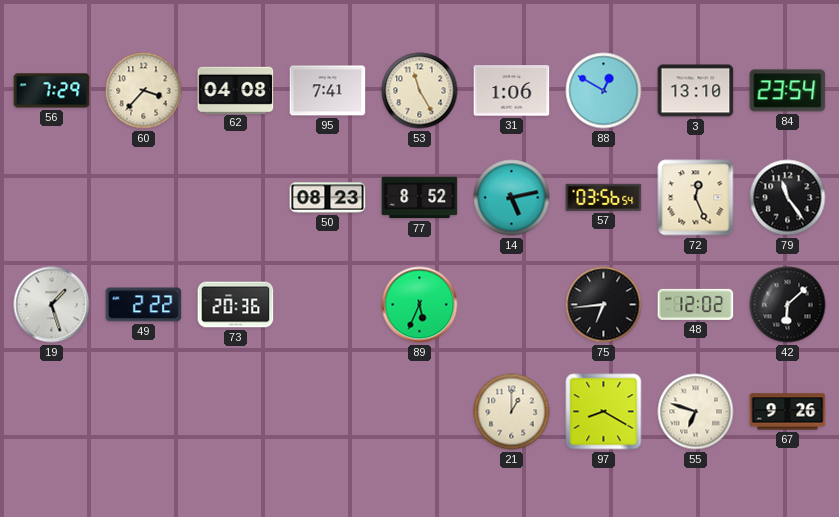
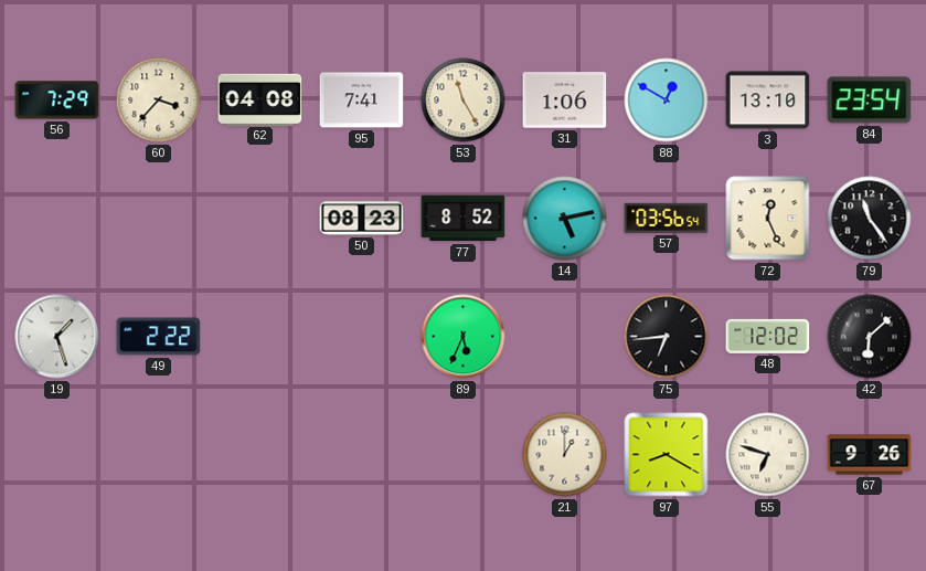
73: 20:36 -> none (236, 305)
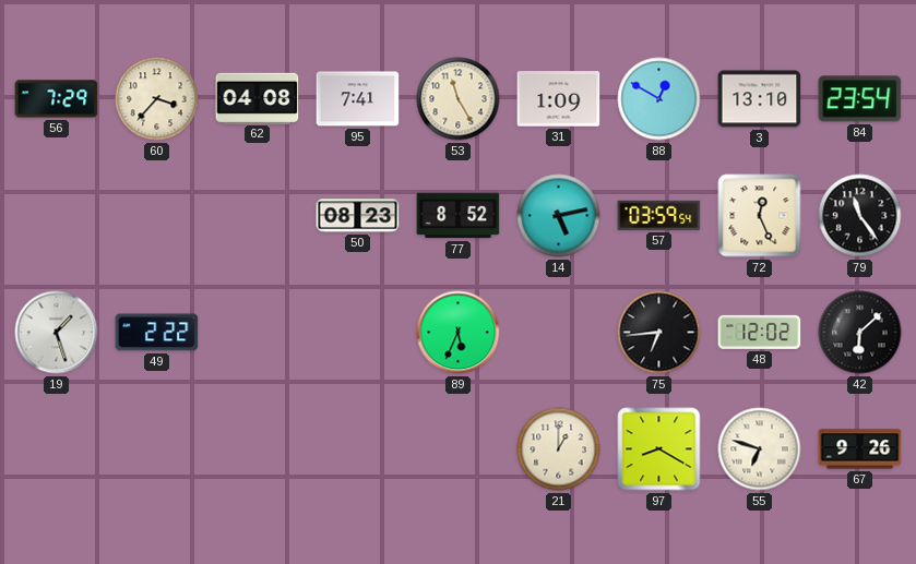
31: 1:06 -> 1:09 (559, 99)
57: 03:56 -> 03:59 (659, 215)
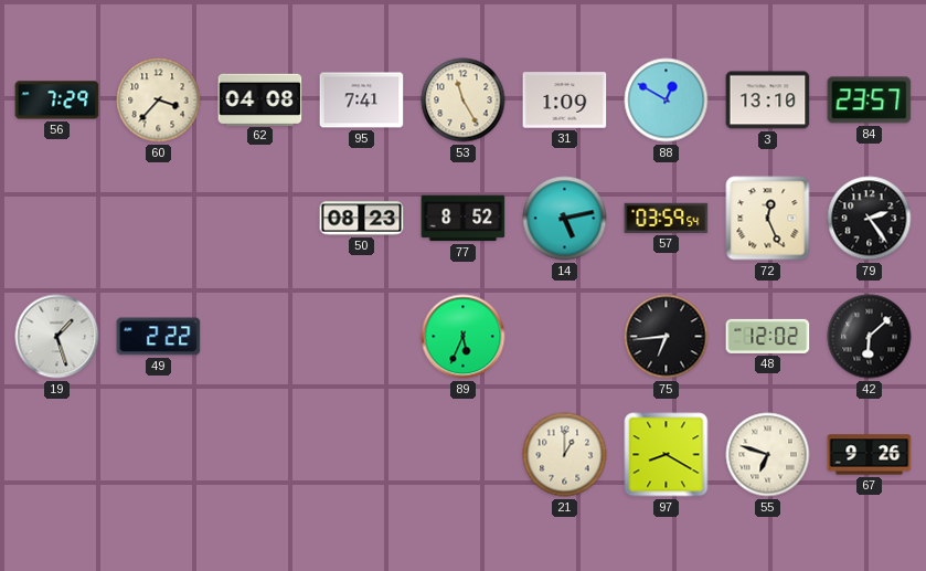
84: 23:54 -> 23:57 (870, 101)
79: 11:24 -> 2:24 (870, 219)
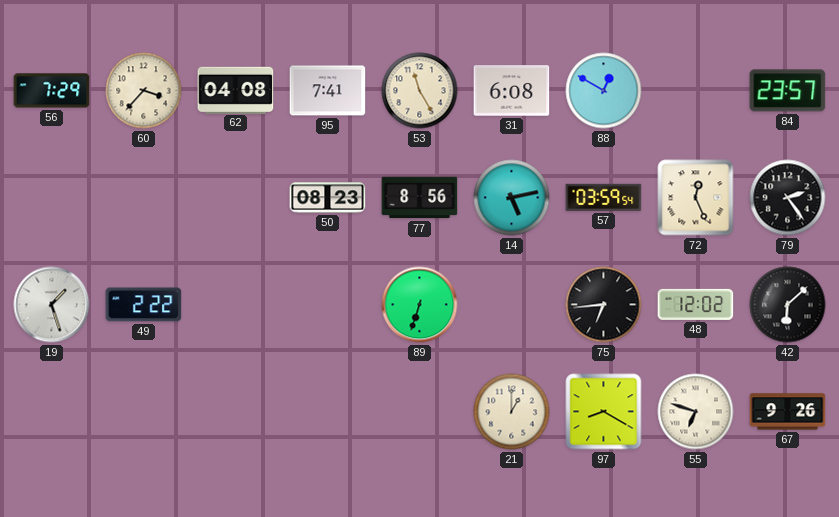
31: 1:09 -> 6:08 (512, 91)
3: 13:10 -> none (768, 101)
77: 8:52 -> 8:56 (420, 198)
89: 5:34 -> 6:33 (420, 305)
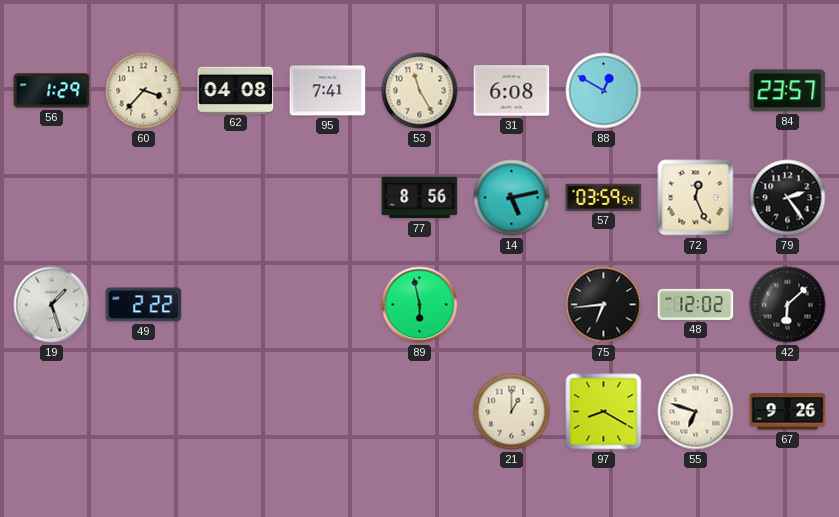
56: 7:29 -> 1:29 (52, 91)
50: 08:23 -> none (328, 198)
89: 6:33 -> 5:58 (420, 305)
